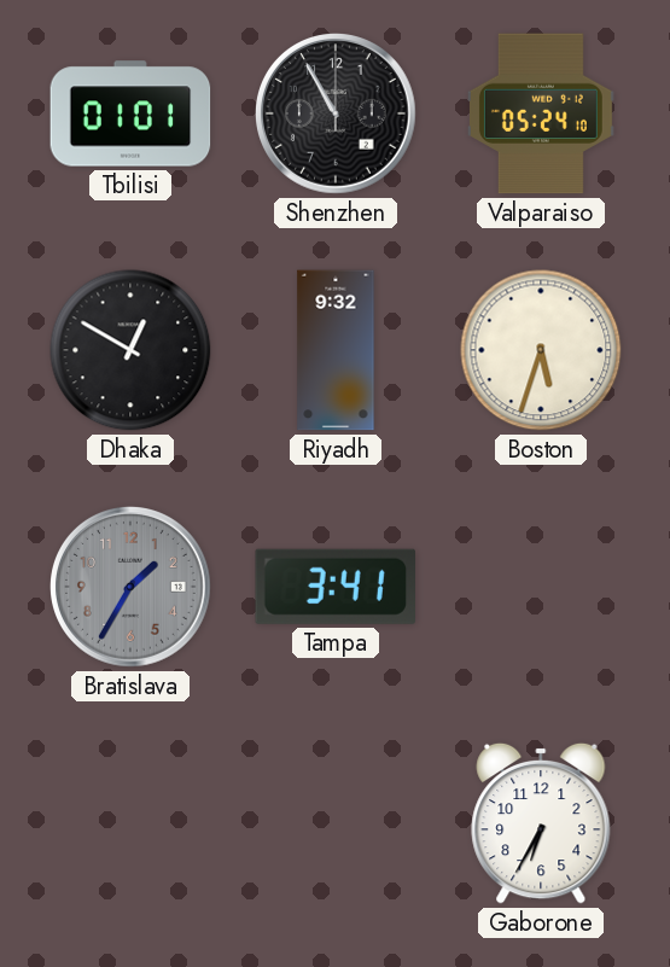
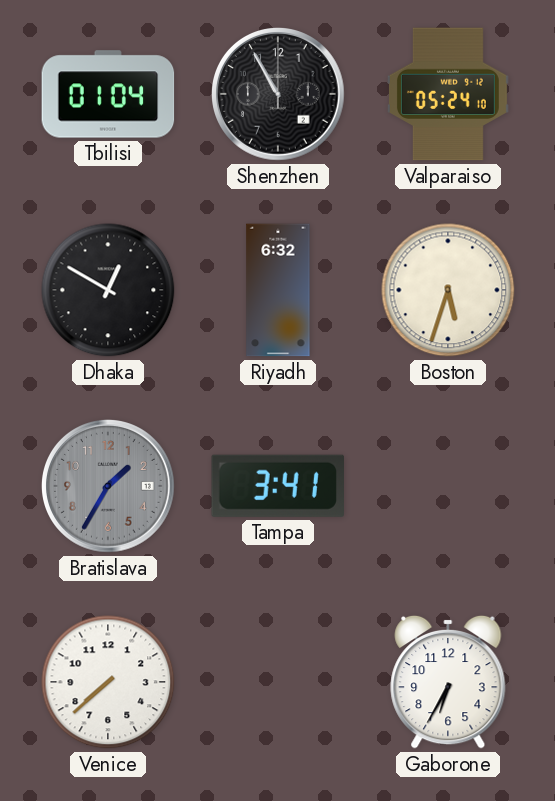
Tbilisi: 01:01 -> 01:04 (108, 94)
Riyadh: 9:32 -> 6:32 (278, 290)
Venice: none -> 7:38 (108, 682)
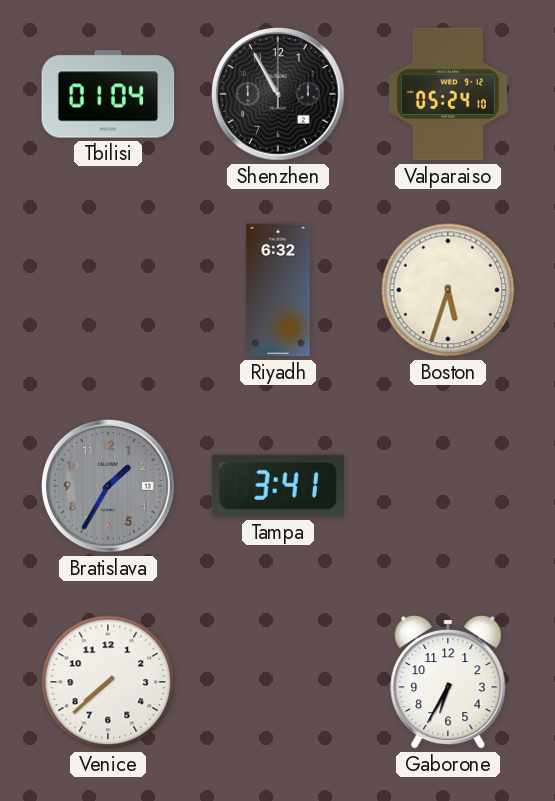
Dhaka: 12:50 -> none (108, 290)
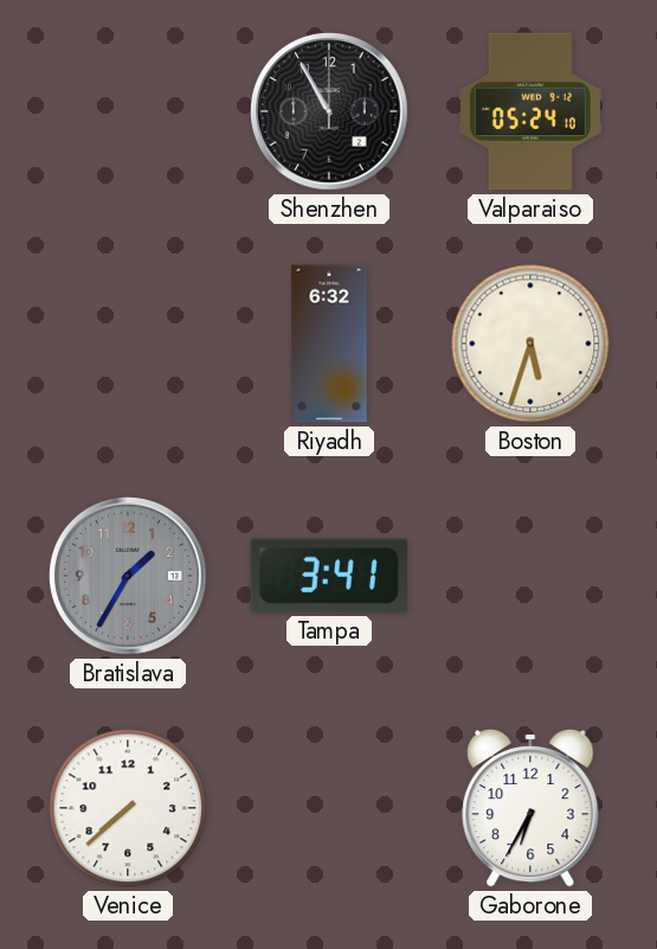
Tbilisi: 01:04 -> none (108, 94)
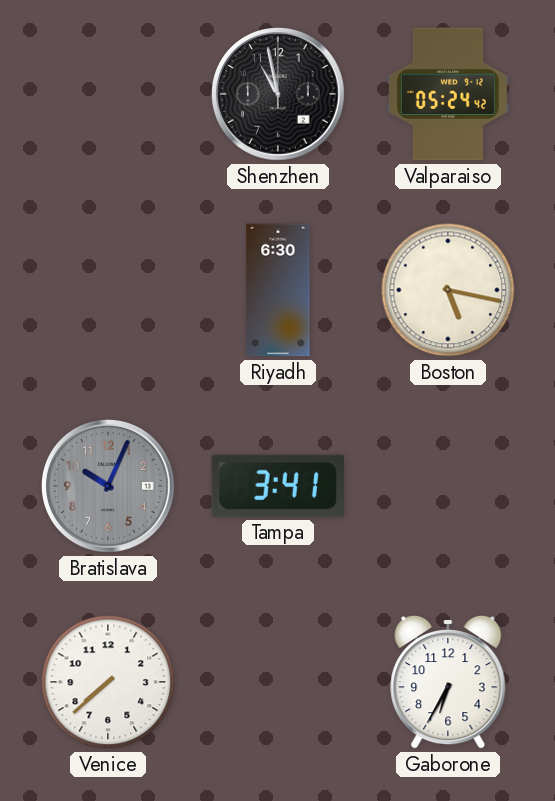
Shenzhen: 10:55 -> 10:58 (279, 95)
Valparaiso: 05:24:10 -> 05:24:42 (448, 94)
Riyadh: 6:32 -> 6:30 (278, 290)
Boston: 5:33 -> 5:17 (448, 290)
Bratislava: 1:35 -> 10:04 (109, 487)
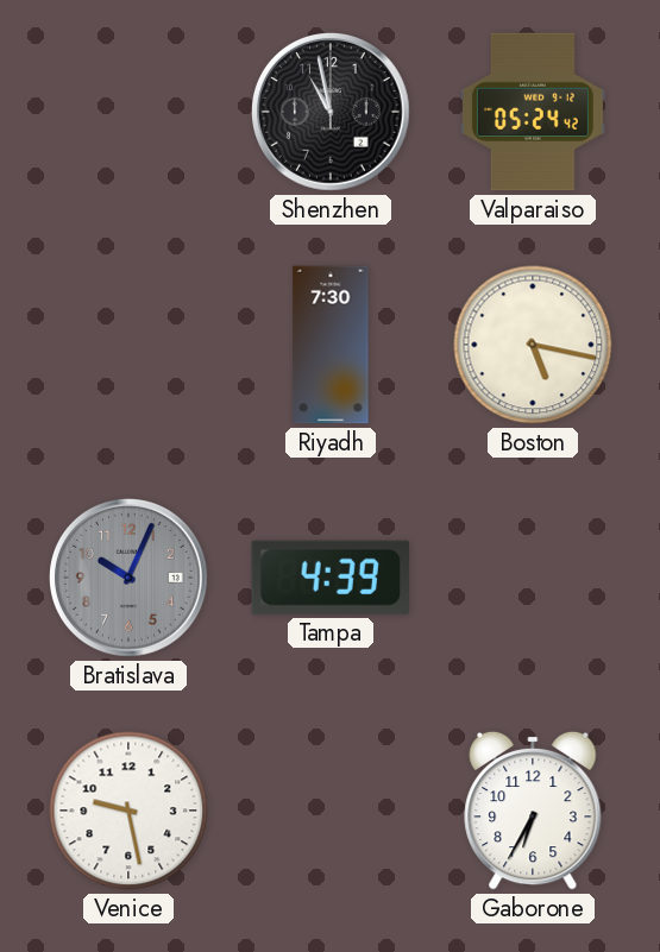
Riyadh: 6:30 -> 7:30 (331, 345)
Tampa: 3:41 -> 4:39 (329, 578)
Venice: 7:38 -> 9:28 (128, 811)
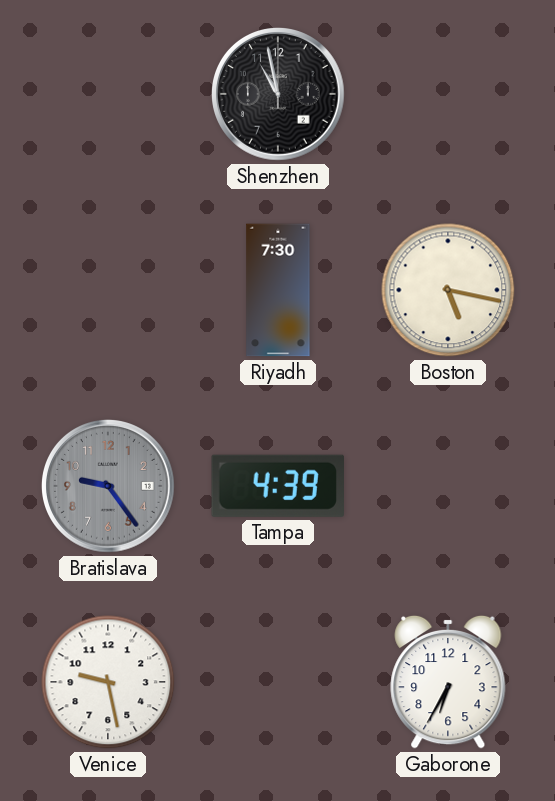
Valparaiso: 05:24 -> none (533, 112)
Bratislava: 10:04 -> 9:24 (109, 487)
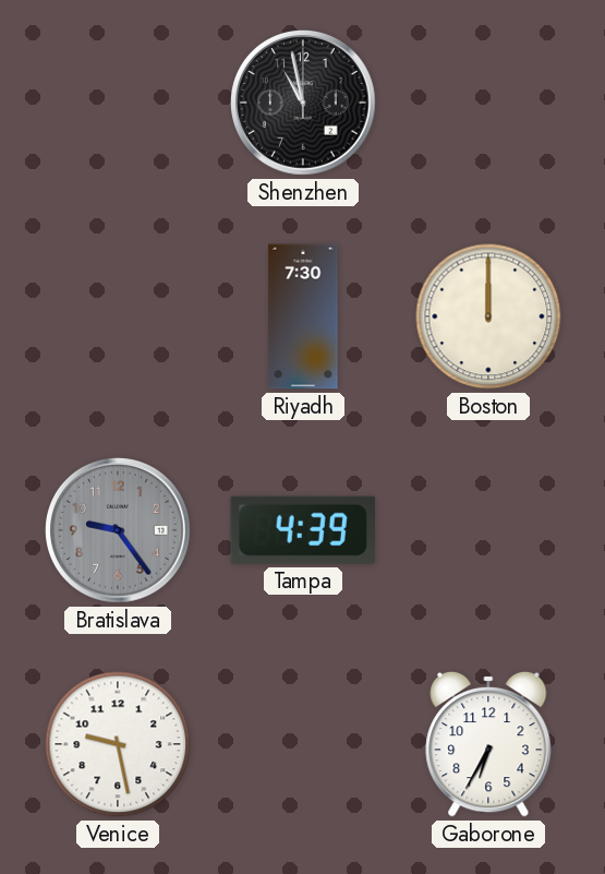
Boston: 5:17 -> 12:00 (488, 316)
